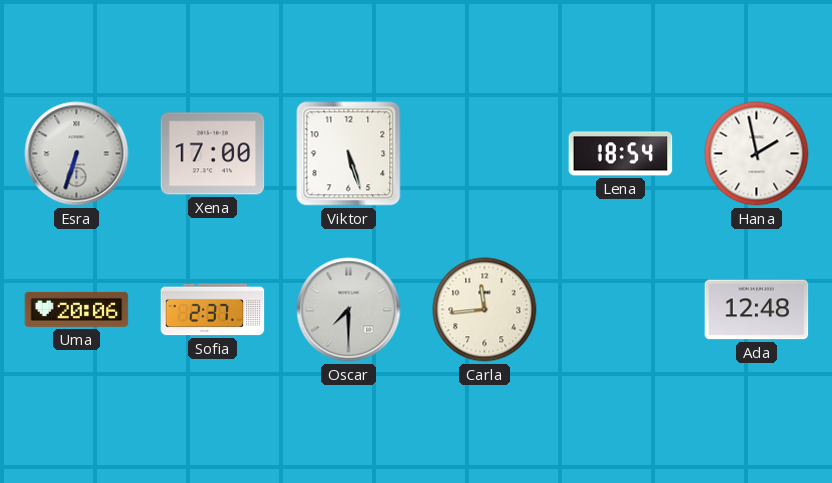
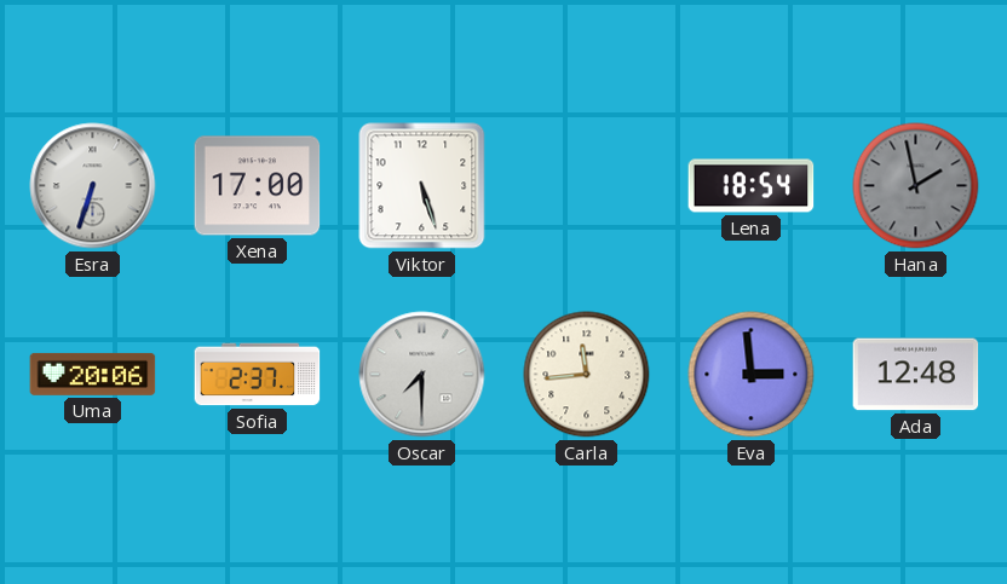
Hana dial: white -> grey (916, 186)
Eva: none -> 2:59 (752, 375)
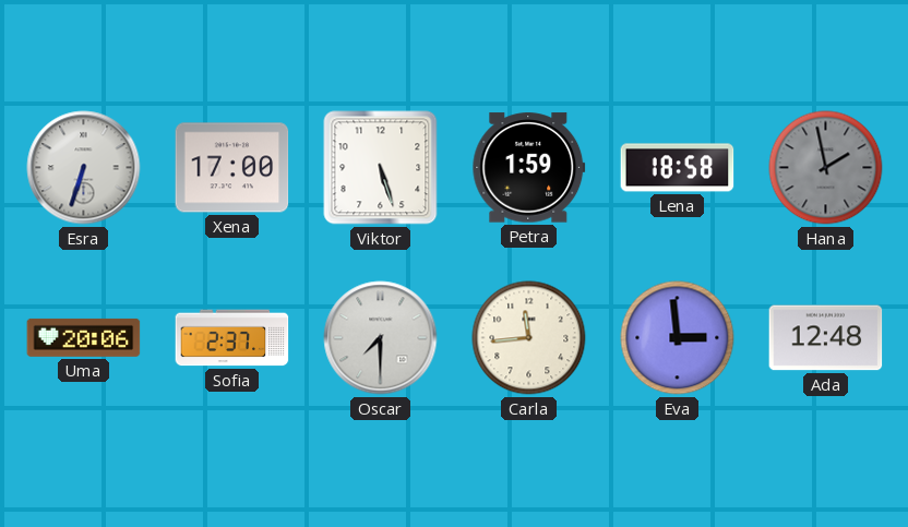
Petra: none -> 1:59 (529, 168)
Lena: 18:54 -> 18:58 (678, 168)
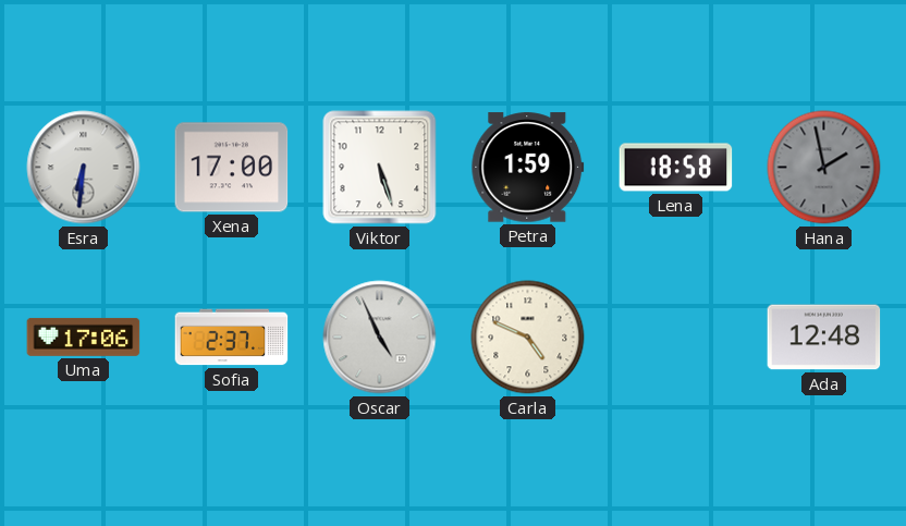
Esra: 6:33 -> 6:31 (84, 168)
Uma: 20:06 -> 17:06 (84, 337)
Oscar: 7:30 -> 4:56 (380, 338)
Carla: 11:44 -> 4:49 (528, 338)
Eva: 2:59 -> none (678, 338)
